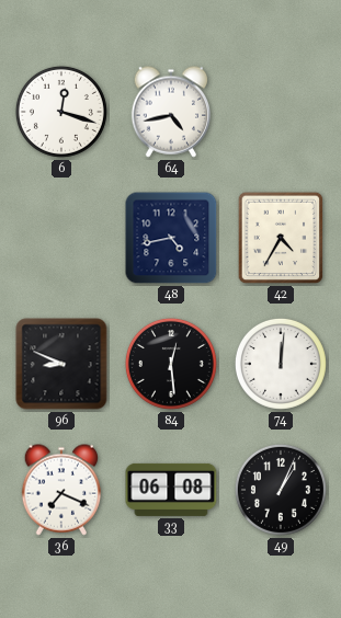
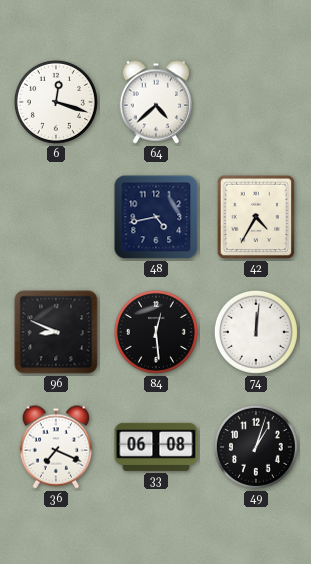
64: 4:43 -> 4:38 (156, 102)
49: 1:04 -> 1:03 (256, 447)
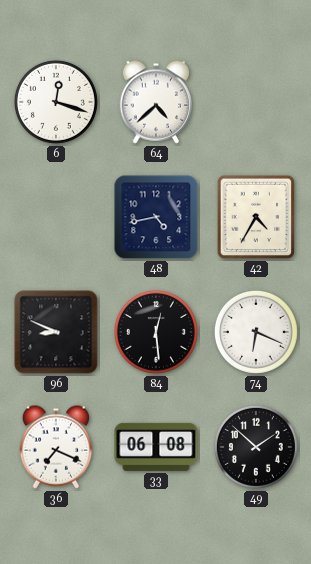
74: 12:01 -> 6:19 (256, 332)
49: 1:03 -> 1:52 (256, 447)
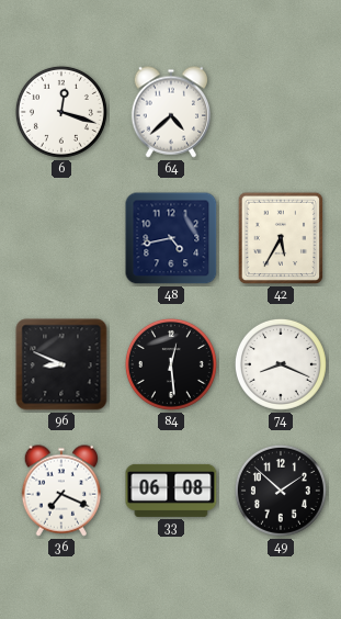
42: 4:35 -> 5:35 (281, 238)
74: 6:19 -> 8:19 (281, 364)
